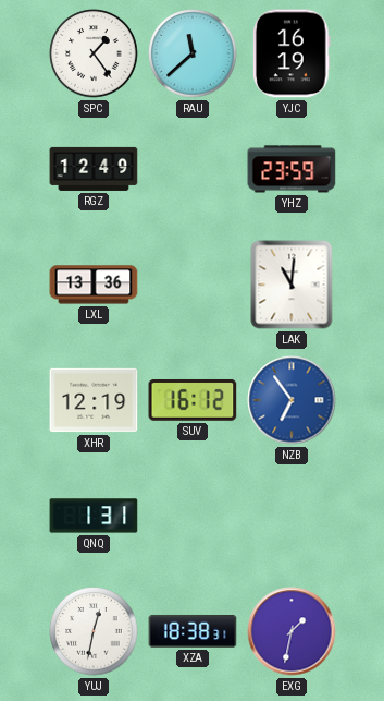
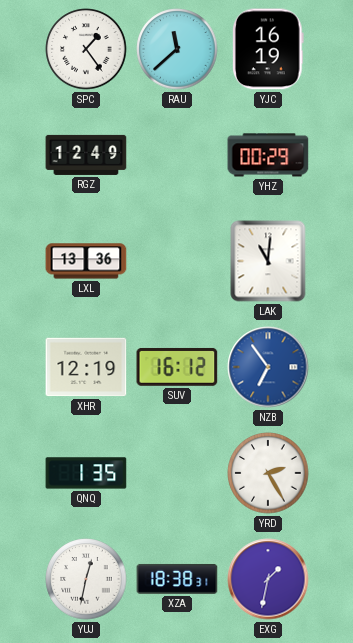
YHZ: 23:59 -> 00:29 (268, 155)
QNQ: 1:31 -> 1:35 (86, 473)
YRD: none -> 2:25 (268, 473)
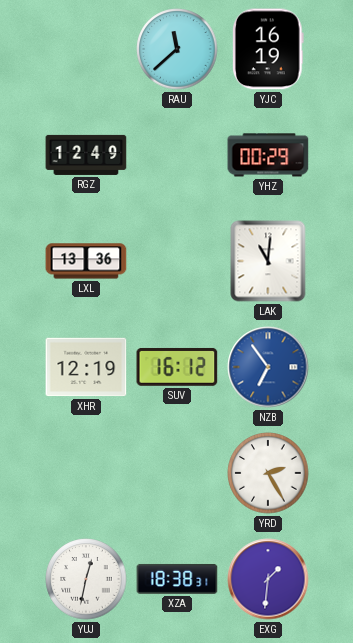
SPC: 1:24 -> none (86, 49)
QNQ: 1:35 -> none (86, 473)
EXG: 1:32 -> 1:31 (268, 579)
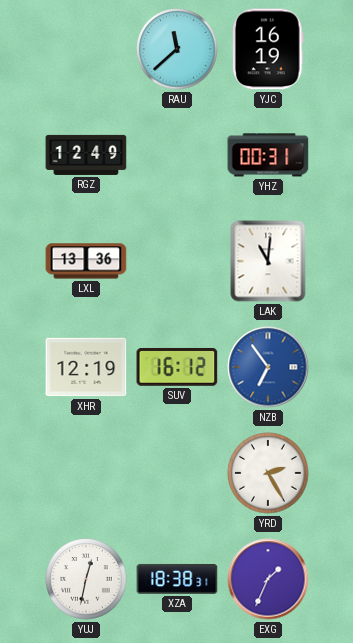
YHZ: 00:29 -> 00:31 (268, 155)
EXG: 1:31 -> 1:34 (268, 579)
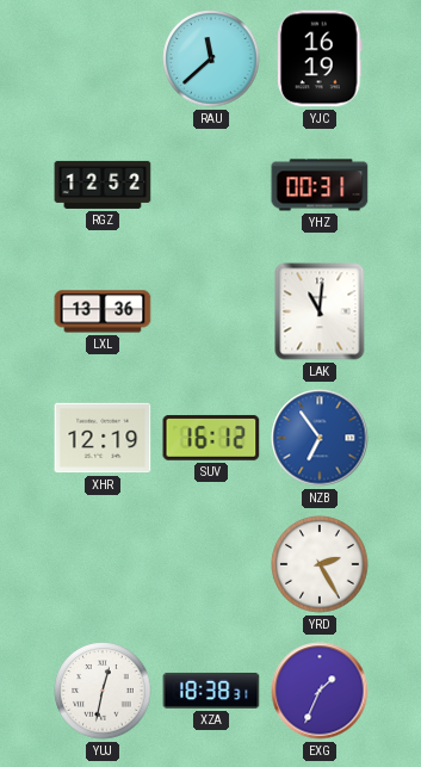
RGZ: 12:49 -> 12:52 (103, 185)
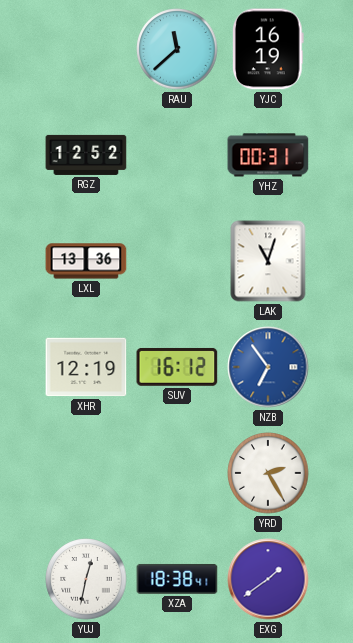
LAK: 11:01 -> 11:03 (268, 261)
XZA: 18:38:31 -> 18:38:41 (177, 579)
EXG: 1:34 -> 1:39 (268, 579)
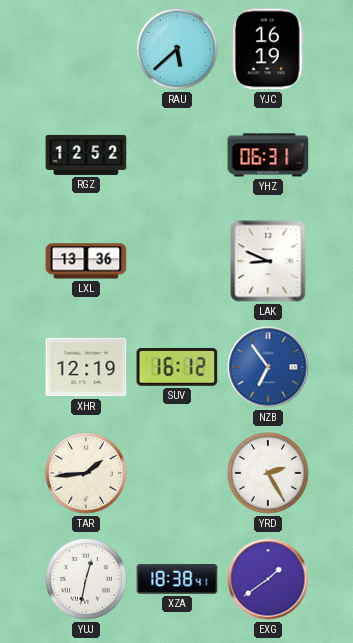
RAU: 11:38 -> 5:38 (177, 49)
YHZ: 00:31 -> 06:31 (268, 155)
LAK: 11:03 -> 8:49 (268, 261)
TAR: none -> 1:44 (86, 473)
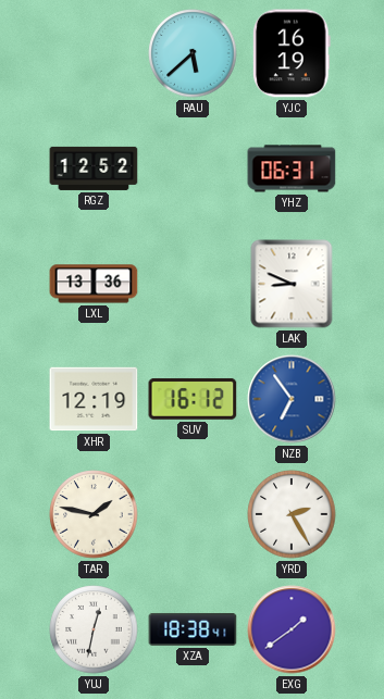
TAR: 1:44 -> 1:47 (94, 514)
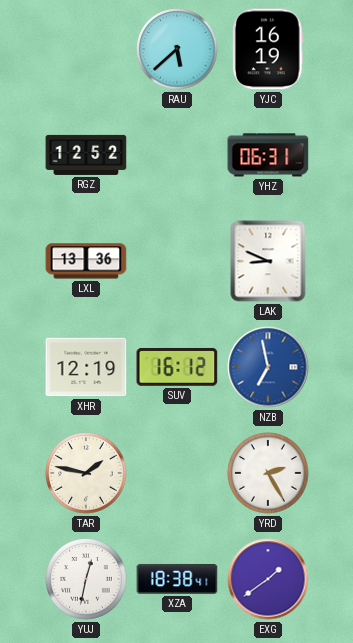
NZB: 6:54 -> 6:58 (268, 367)
